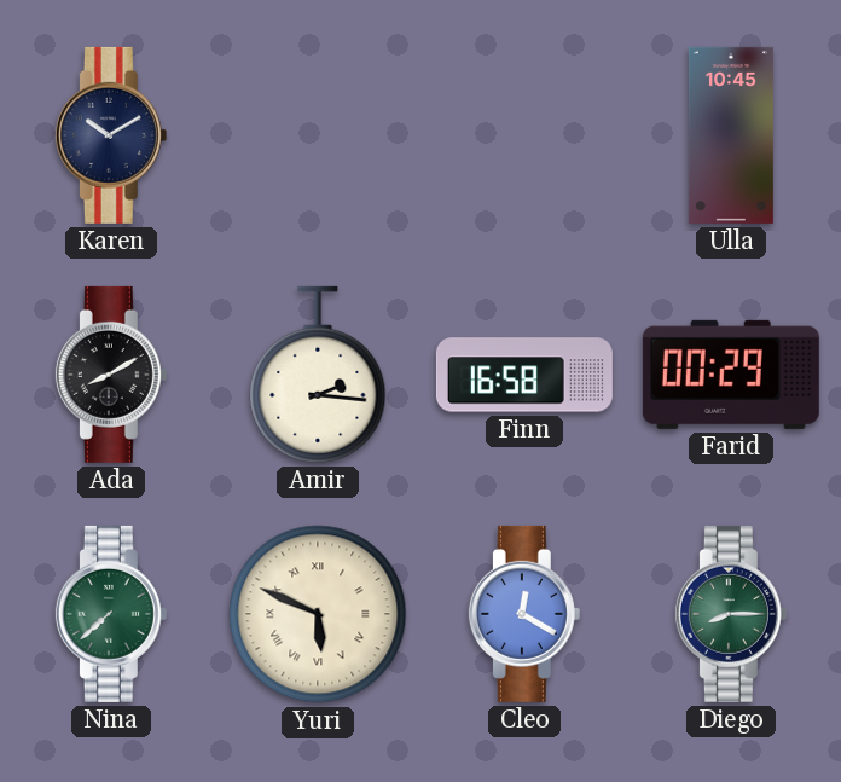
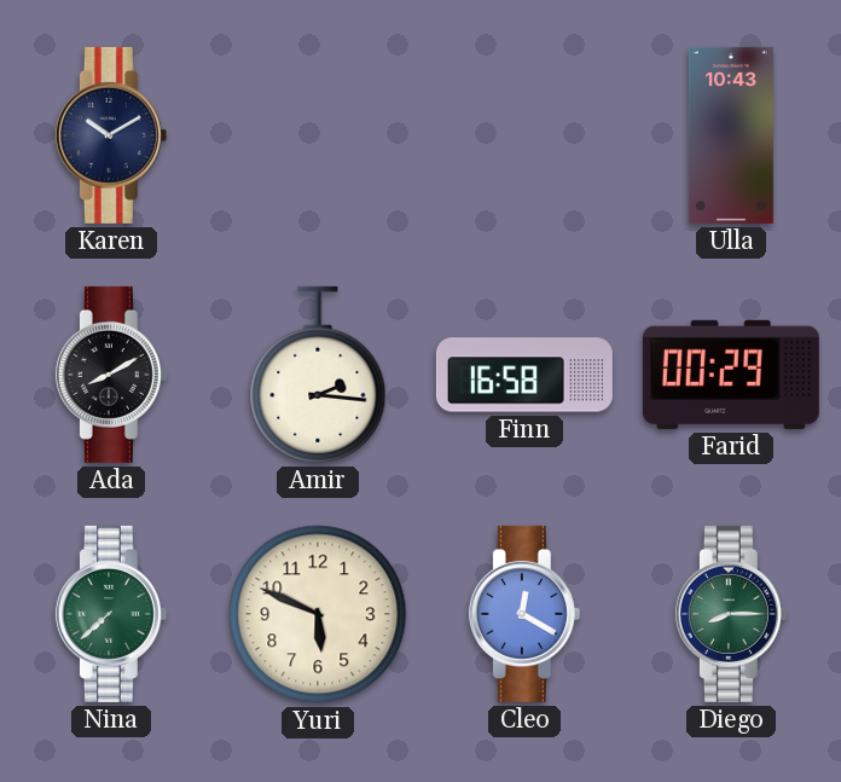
Ulla: 10:45 -> 10:43 (731, 135)
Yuri numerals: Roman -> Arabic (318, 614)
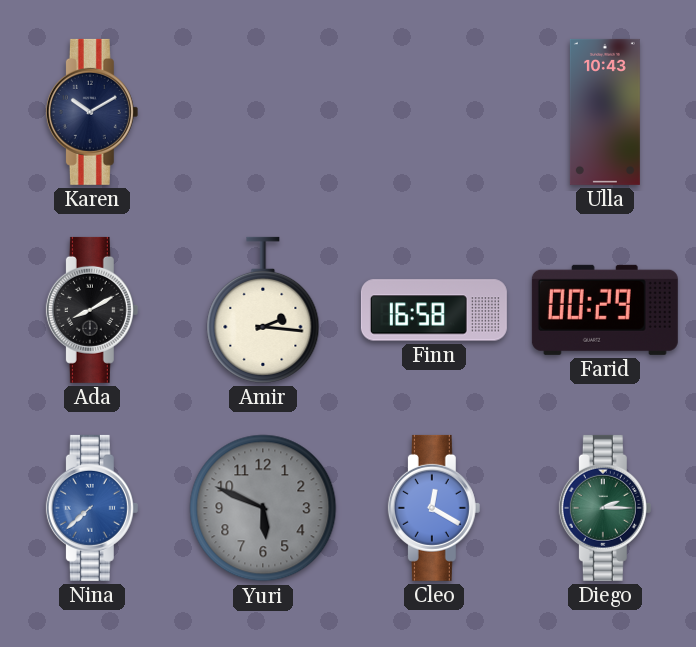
Nina dial: green -> blue (92, 508)
Yuri dial: cream -> grey (263, 508)
Diego: 8:15 -> 2:15 (605, 508)
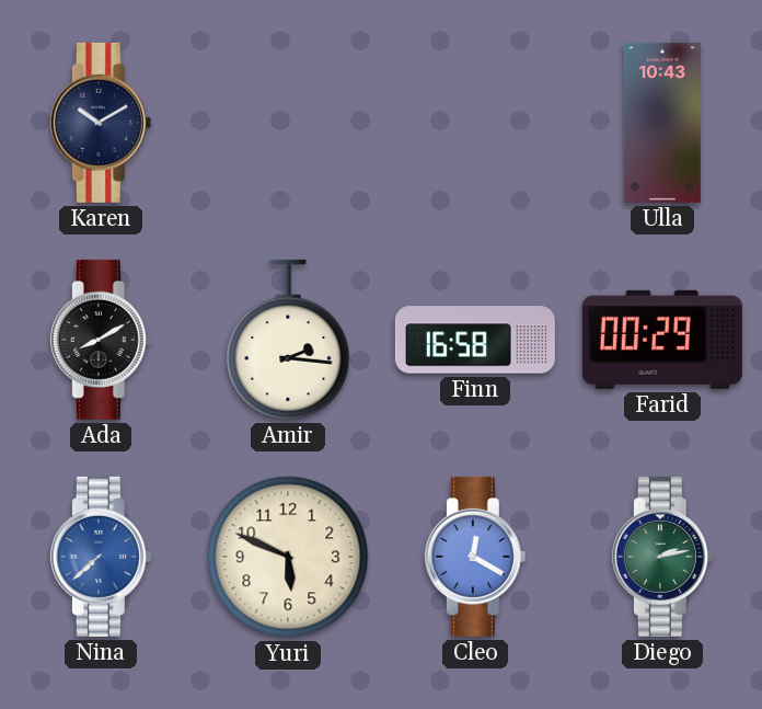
Yuri dial: grey -> cream (288, 557)
Diego: 2:15 -> 2:13 (662, 557)
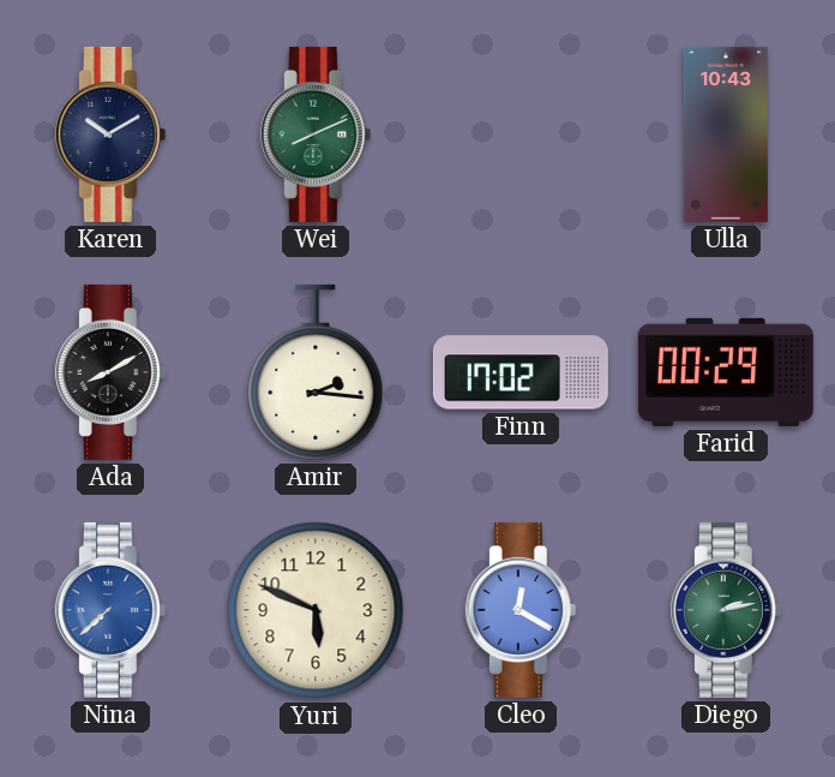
Wei: none -> 8:11 (316, 135)
Finn: 16:58 -> 17:02 (521, 372)
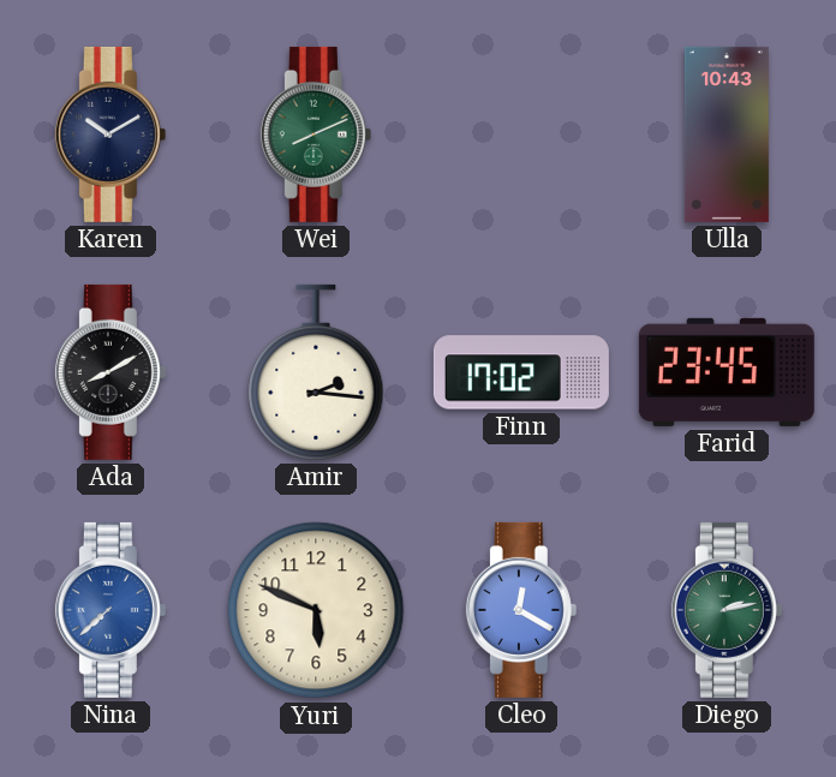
Farid: 00:29 -> 23:45 (727, 372)
